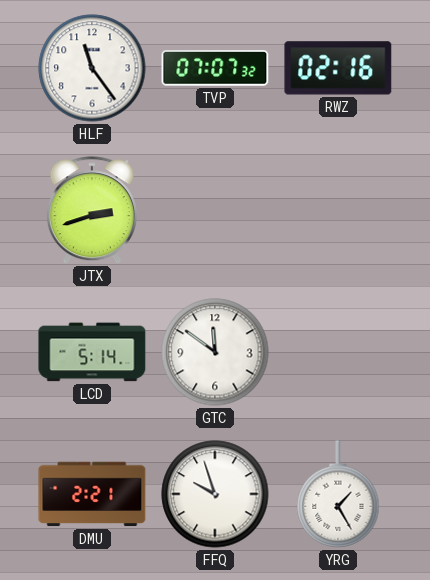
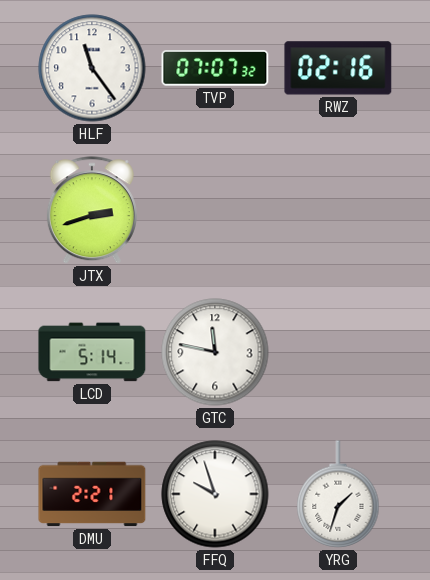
GTC: 11:51 -> 11:47 (215, 352)
YRG: 1:25 -> 1:33 (338, 494)
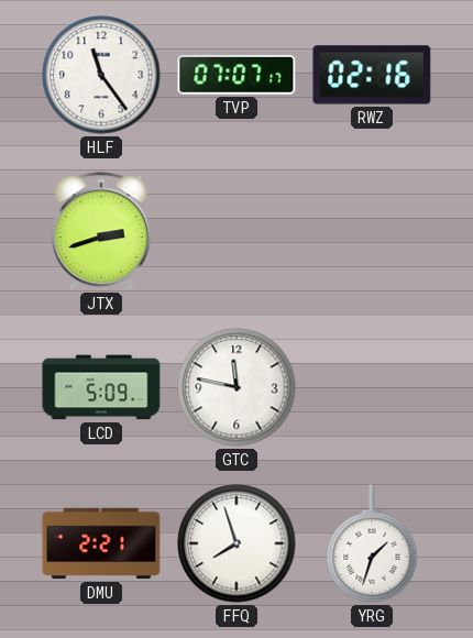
TVP: 07:07:32 -> 07:07:17 (237, 76)
LCD: 5:14 -> 5:09 (101, 387)
FFQ: 9:57 -> 7:57 (237, 543)
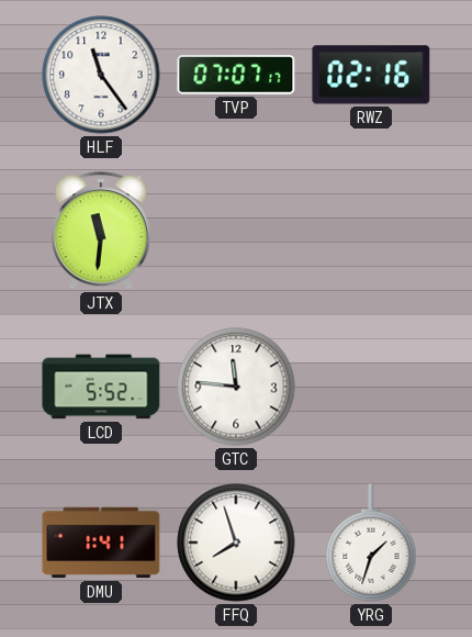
JTX: 2:42 -> 11:31 (101, 232)
LCD: 5:09 -> 5:52 (101, 387)
GTC: 11:47 -> 11:46 (236, 387)
DMU: 2:21 -> 1:41 (101, 543)
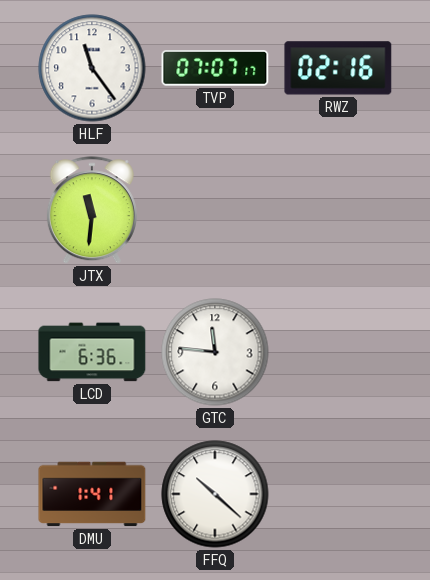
LCD: 5:52 -> 6:36 (92, 352)
FFQ: 7:57 -> 10:22 (215, 494)
YRG: 1:33 -> none (371, 543)
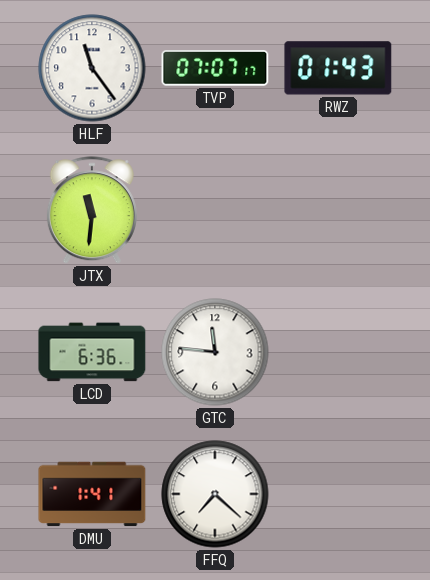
RWZ: 02:16 -> 01:43 (338, 68)
FFQ: 10:22 -> 7:22 (215, 494)
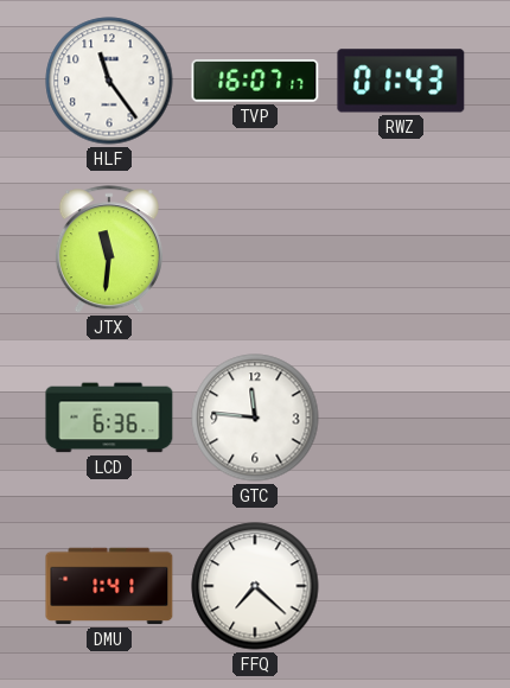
TVP: 07:07 -> 16:07 (255, 82)
